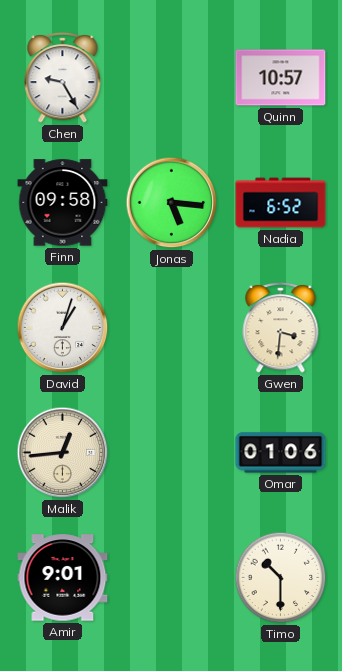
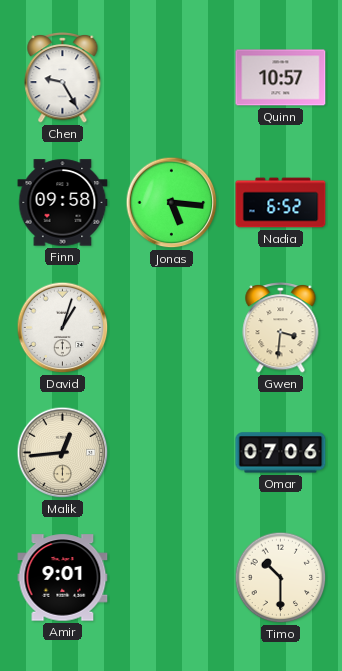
Omar: 01:06 -> 07:06 (281, 453)
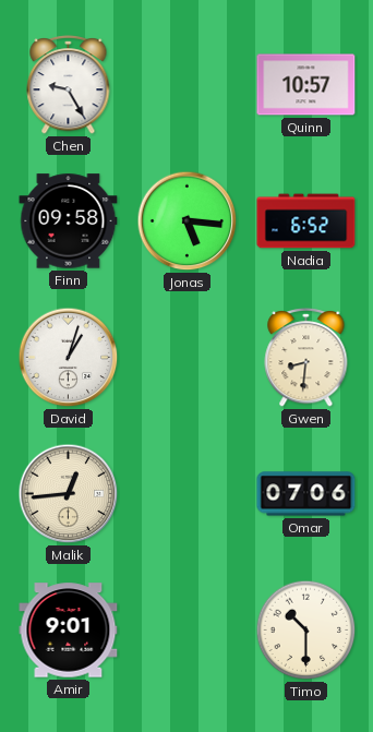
Gwen: 3:31 -> 8:31 (306, 358)
